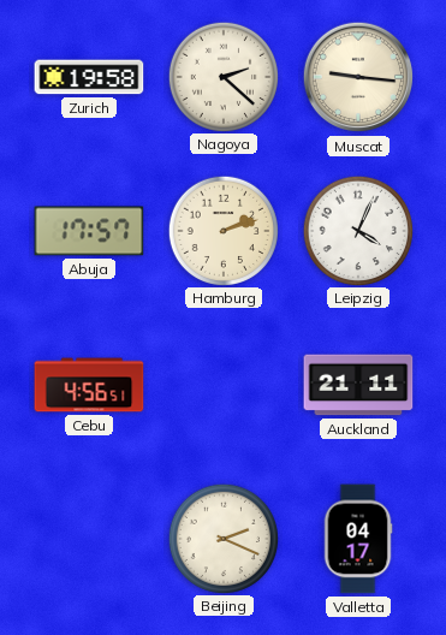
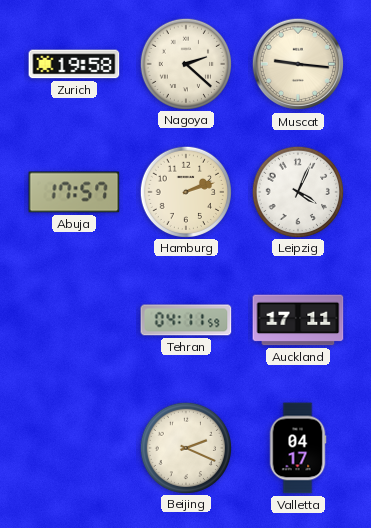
Cebu: 4:56 -> none (89, 385)
Tehran: none -> 04:11 (186, 320)
Auckland: 21:11 -> 17:11 (298, 320)
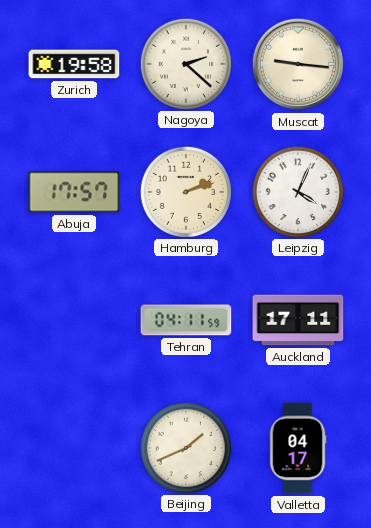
Beijing: 2:19 -> 1:41 (185, 447)
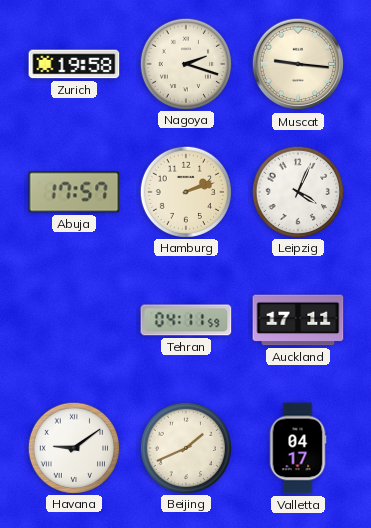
Nagoya: 2:22 -> 2:18 (185, 63)
Havana: none -> 9:09 (73, 447)
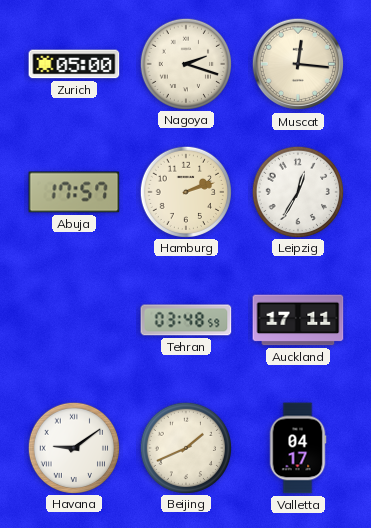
Zurich: 19:58 -> 05:00 (74, 64)
Muscat: 9:16 -> 12:16 (298, 64)
Leipzig: 4:04 -> 12:35 (297, 191)
Tehran: 04:11 -> 03:48 (186, 320)
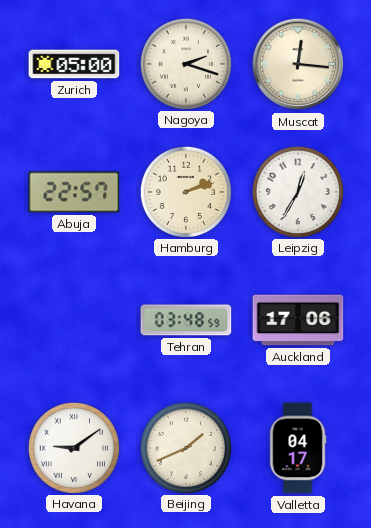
Abuja: 17:57 -> 22:57 (74, 192)
Auckland: 17:11 -> 17:06 (298, 320)
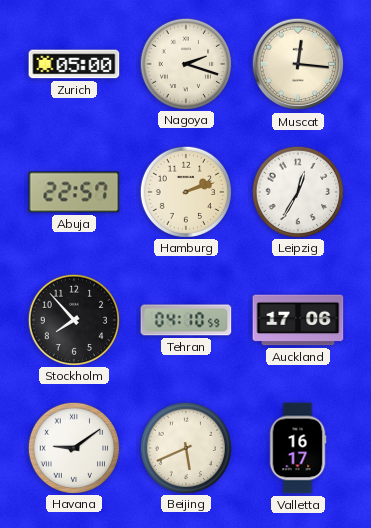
Stockholm: none -> 7:53 (73, 319)
Tehran: 03:48 -> 04:10 (186, 320)
Beijing: 1:41 -> 5:41 (185, 447)
Valletta: 04:17 -> 16:17 (298, 448)
